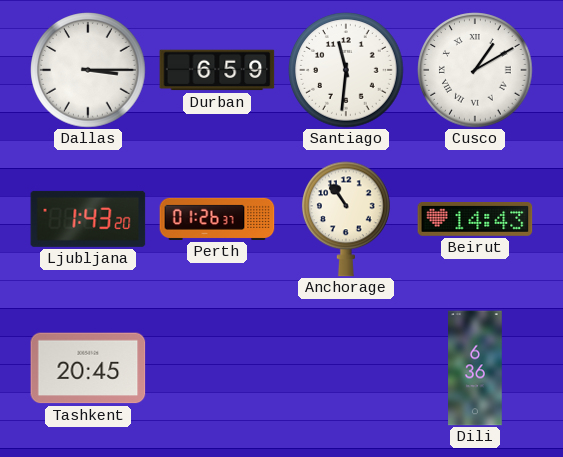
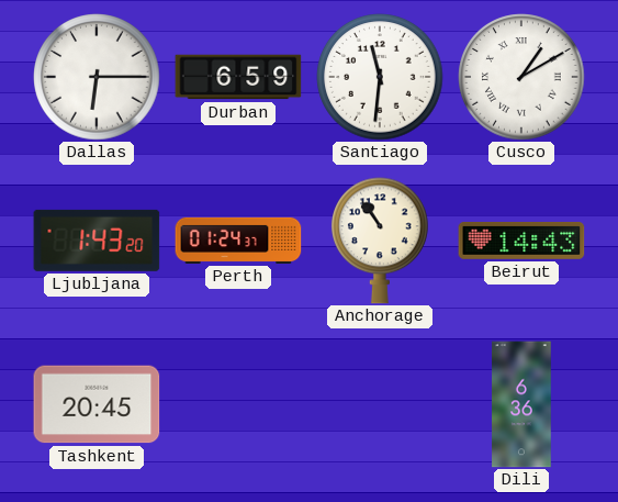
Dallas: 3:15 -> 6:15 (97, 77)
Perth: 01:26 -> 01:24 (238, 241)
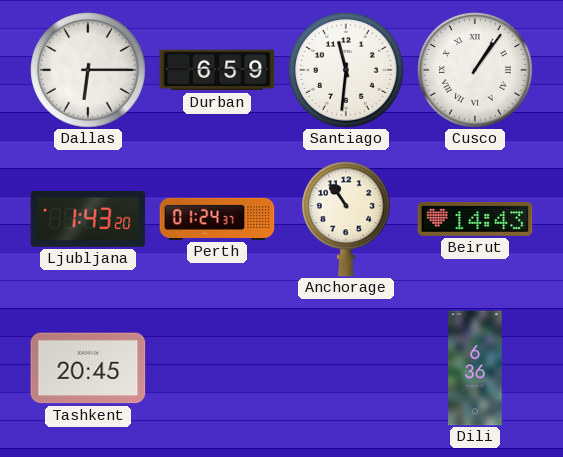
Cusco: 1:10 -> 1:06 (475, 70)
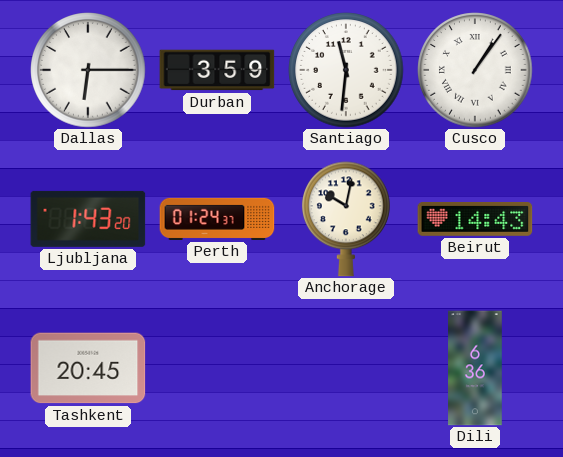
Durban: 6:59 -> 3:59 (217, 70)
Anchorage: 10:54 -> 10:02 (347, 219)
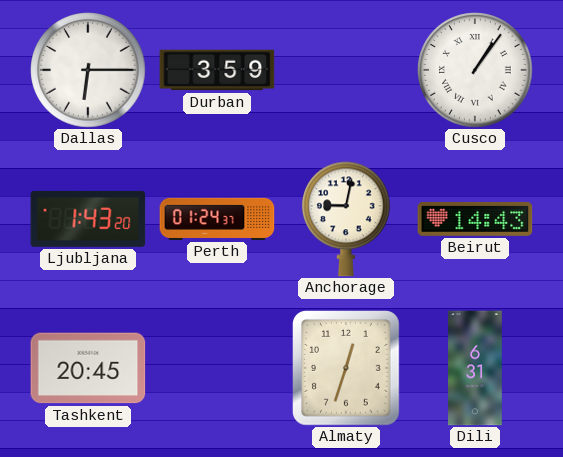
Santiago: 11:31 -> none (346, 70)
Anchorage: 10:02 -> 9:02 (347, 219)
Almaty: none -> 12:33 (347, 368)
Dili: 6:36 -> 6:31 (475, 368)
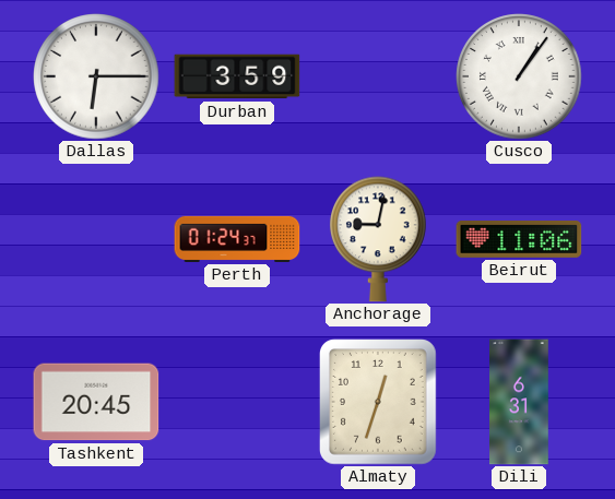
Ljubljana: 1:43 -> none (88, 219)
Beirut: 14:43 -> 11:06 (519, 239)
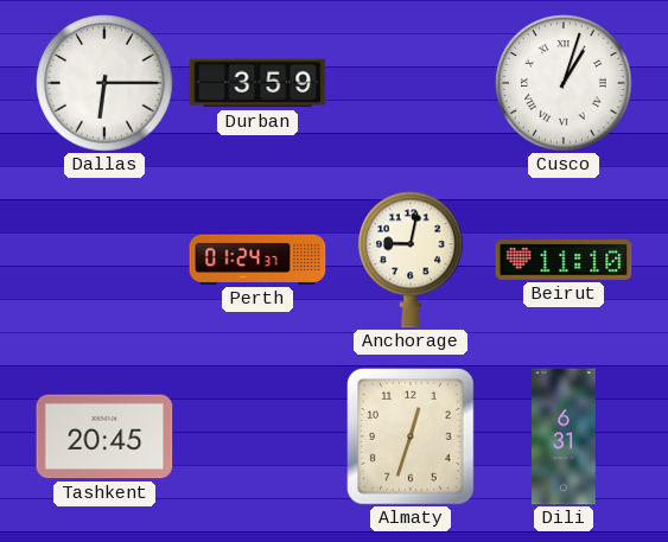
Cusco: 1:06 -> 1:03 (564, 83)
Beirut: 11:06 -> 11:10 (564, 260)
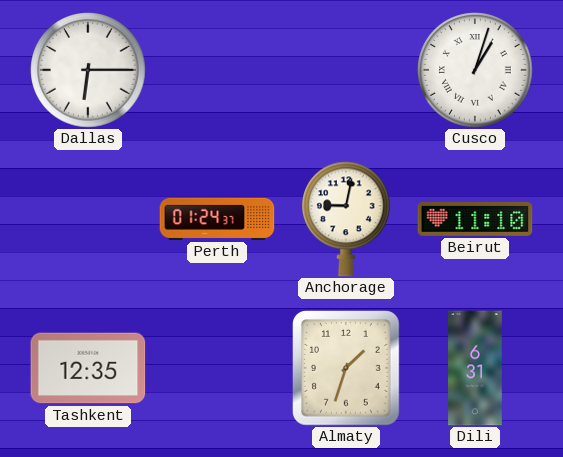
Durban: 3:59 -> none (257, 83)
Tashkent: 20:45 -> 12:35 (88, 368)
Almaty: 12:33 -> 1:33 (347, 368)
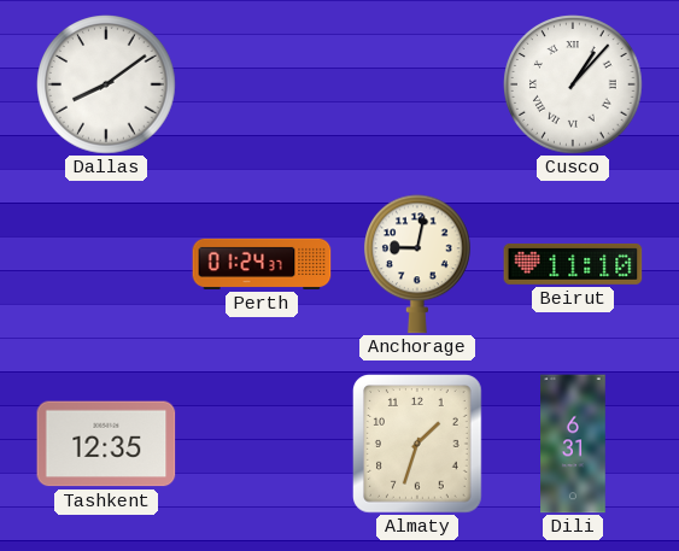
Dallas: 6:15 -> 8:09 (106, 84)
Cusco: 1:03 -> 1:07 (573, 84)
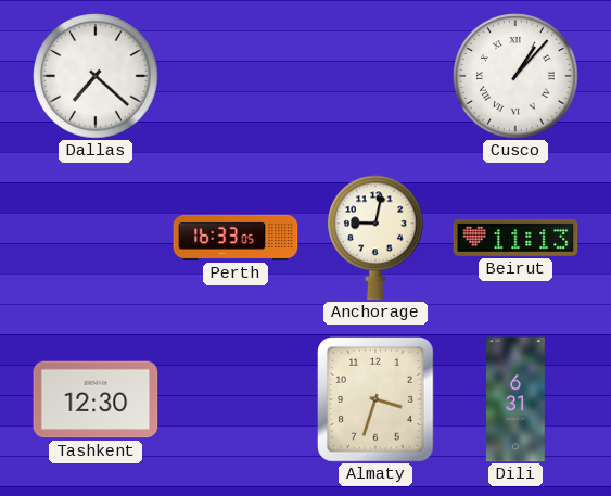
Dallas: 8:09 -> 7:22 (96, 76)
Perth: 01:24 -> 16:33 (236, 238)
Beirut: 11:10 -> 11:13 (515, 238)
Tashkent: 12:35 -> 12:30 (96, 399)
Almaty: 1:33 -> 3:33 (377, 399)
